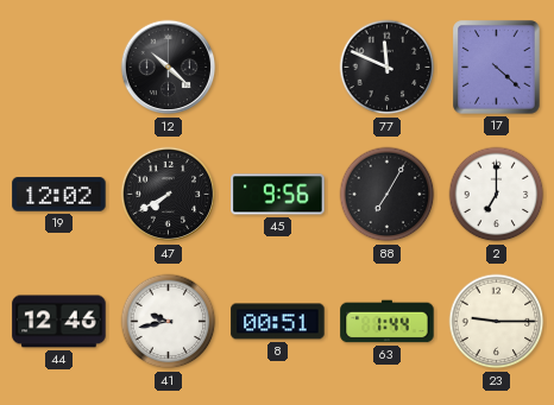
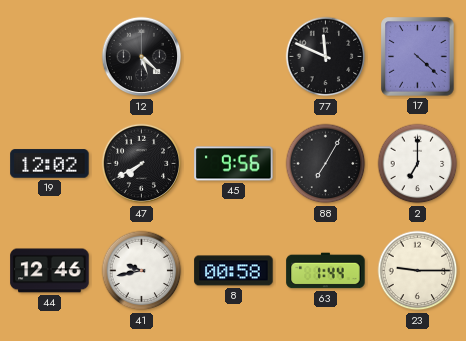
12: 10:22 -> 5:22 (142, 57)
8: 00:51 -> 00:58 (234, 271)
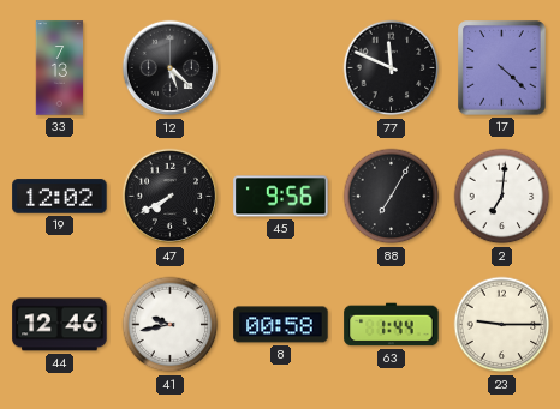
33: none -> 7:13 (60, 68)
2: 7:00 -> 7:01 (502, 197)
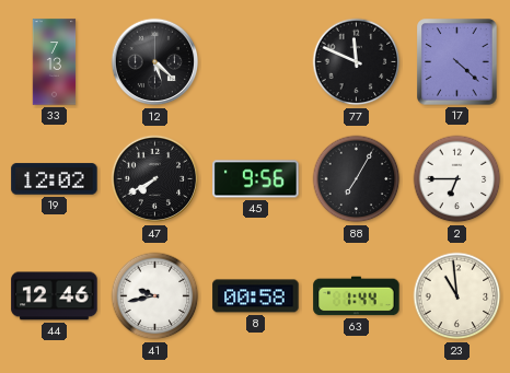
2: 7:01 -> 6:45 (457, 179)
23: 9:15 -> 10:59 (457, 296)
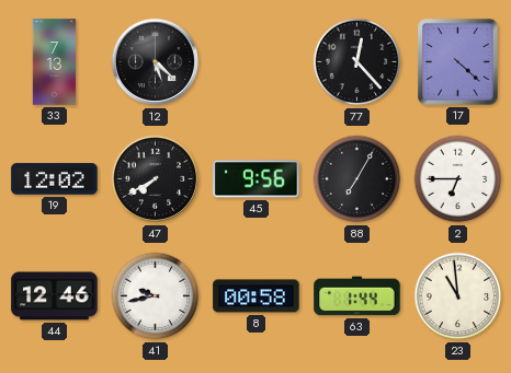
77: 11:49 -> 12:23 (357, 62)
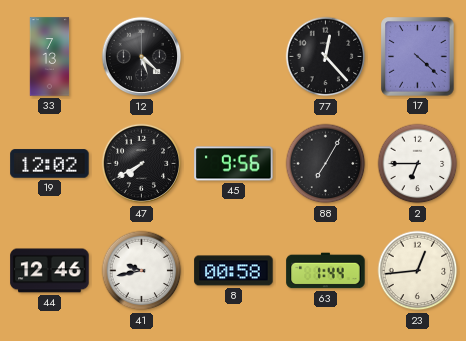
23: 10:59 -> 12:44 (418, 271)
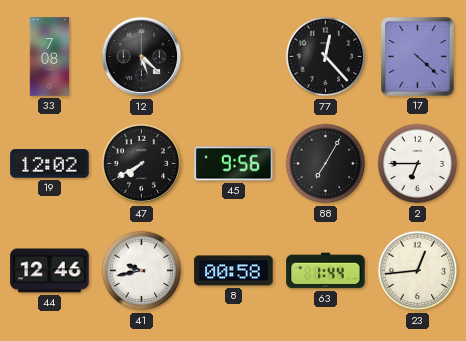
33: 7:13 -> 7:08 (50, 57)
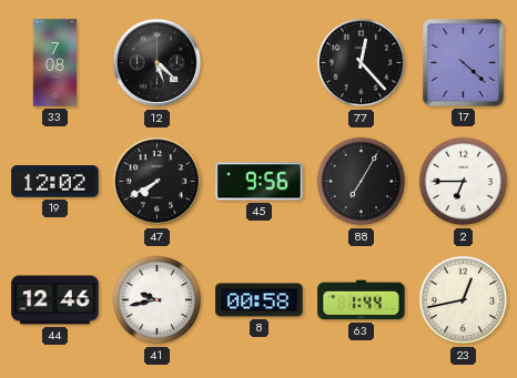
23: 12:44 -> 12:43 (464, 300)
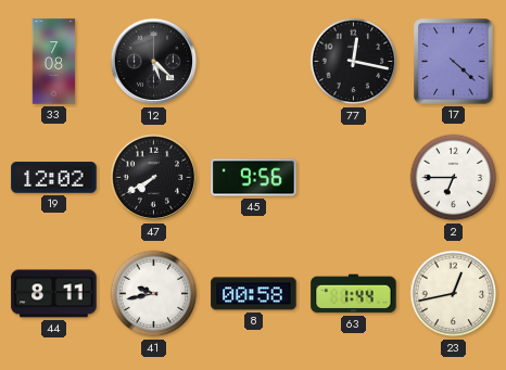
77: 12:23 -> 12:17 (354, 62)
88: 7:05 -> none (362, 182)
44: 12:46 -> 8:11 (54, 294)
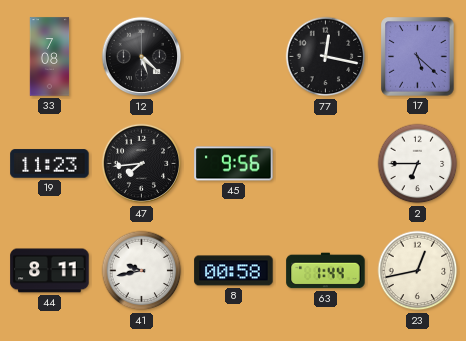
17: 4:22 -> 5:22 (418, 57)
19: 12:02 -> 11:23 (50, 164)
47: 7:40 -> 7:44 (142, 164)
